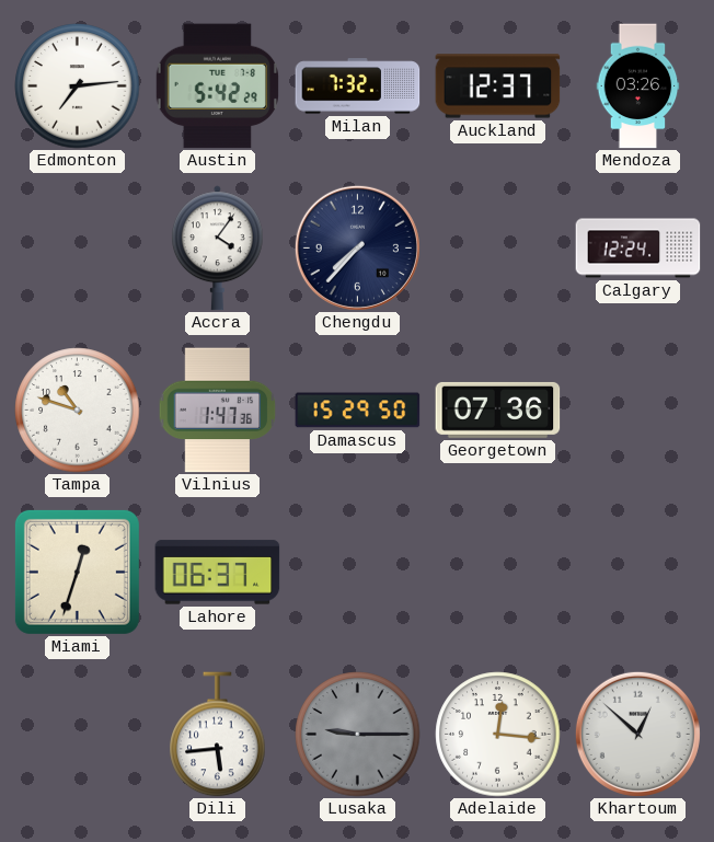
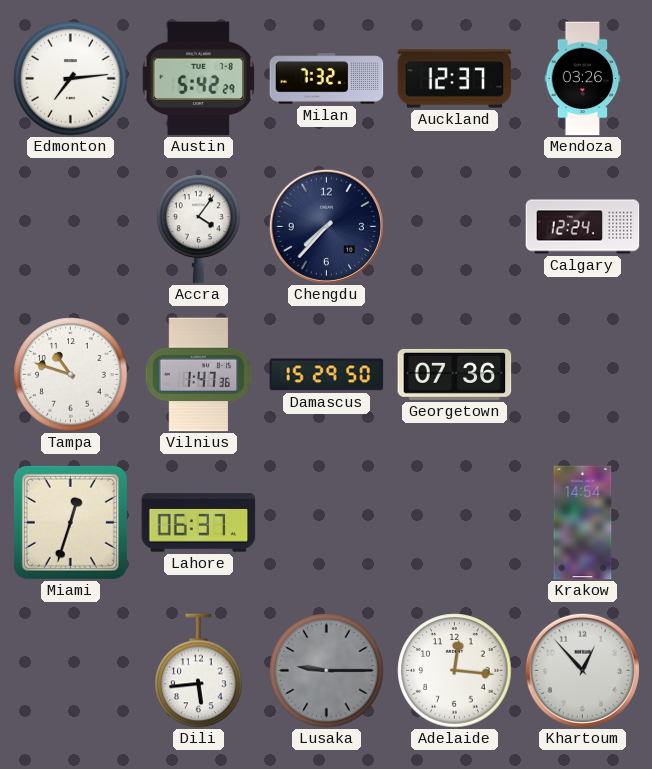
Krakow: none -> 14:54 (583, 523)
Khartoum: 12:52 -> 12:53 (582, 670)
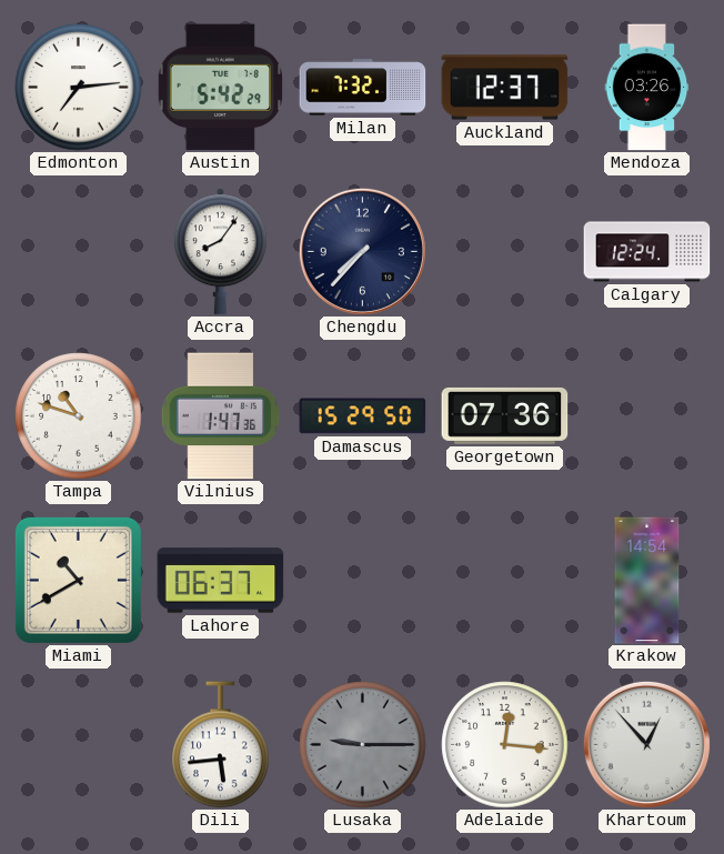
Accra: 4:06 -> 8:06 (220, 252)
Miami: 12:33 -> 10:40 (78, 580)
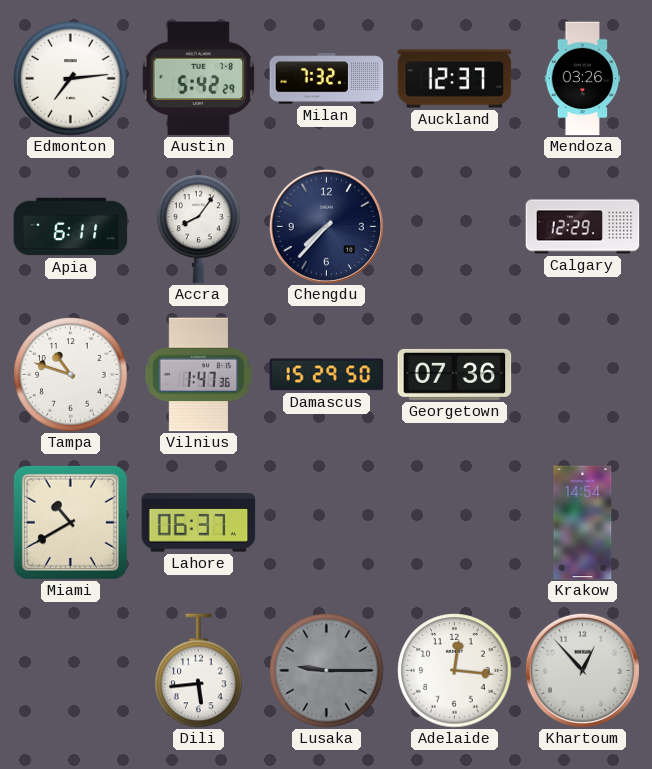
Apia: none -> 6:11 (71, 227)
Calgary: 12:24 -> 12:29 (583, 227)
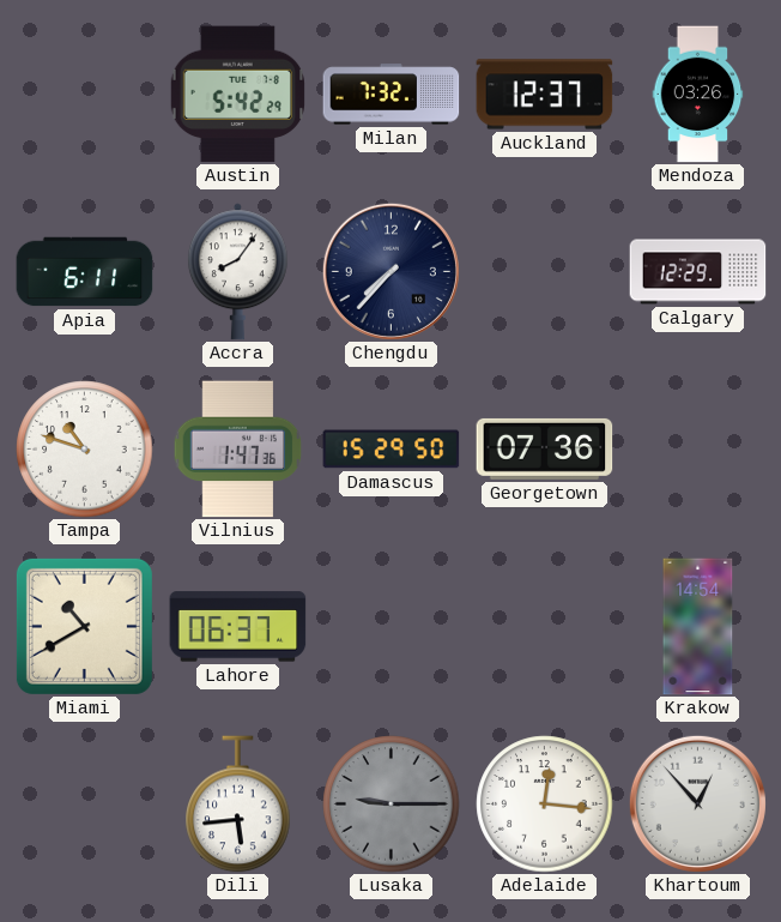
Edmonton: 7:14 -> none (71, 79)
